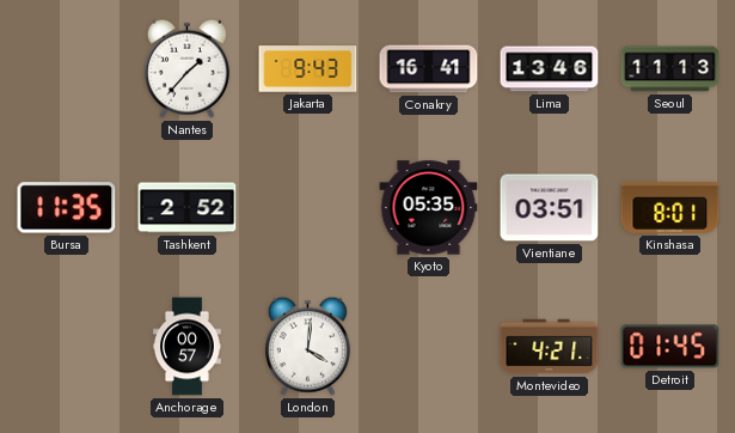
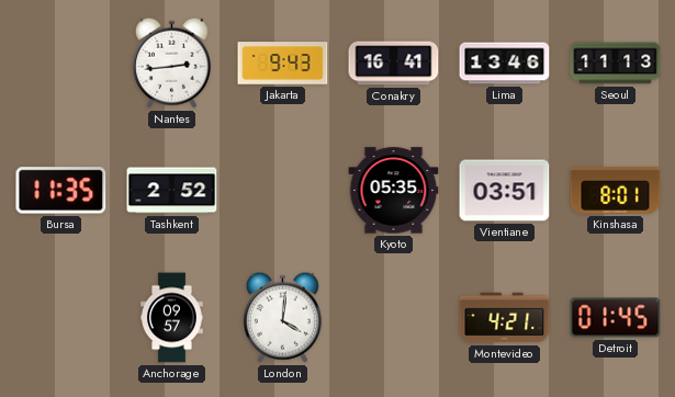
Nantes: 1:37 -> 2:44 (171, 63)
Anchorage: 00:57 -> 09:57 (172, 318)
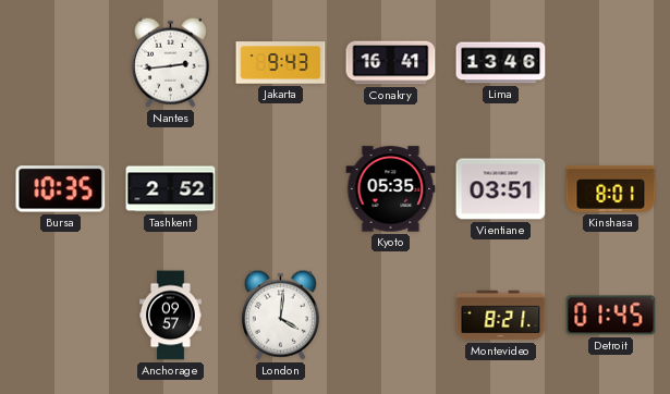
Seoul: 11:13 -> none (616, 64)
Bursa: 11:35 -> 10:35 (61, 189)
Montevideo: 4:21 -> 8:21 (501, 316)
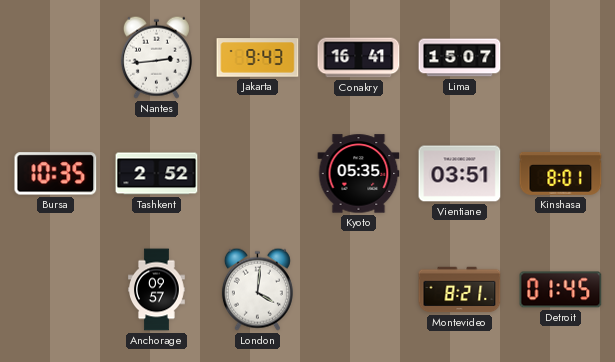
Lima: 13:46 -> 15:07 (460, 58)
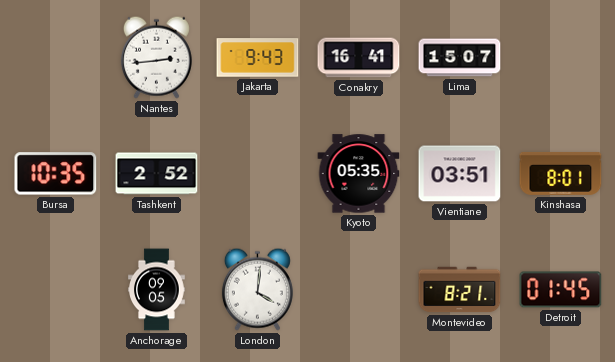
Anchorage: 09:57 -> 09:05 (157, 290)
